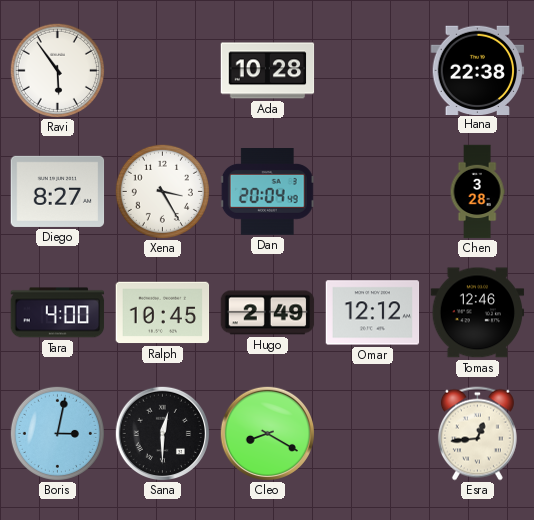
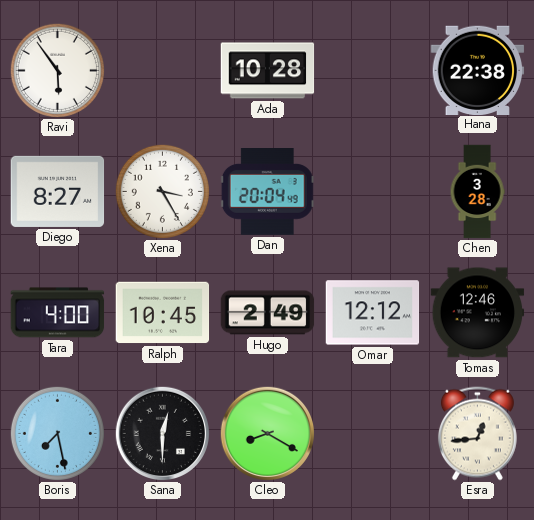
Boris: 3:02 -> 7:28 (57, 433)
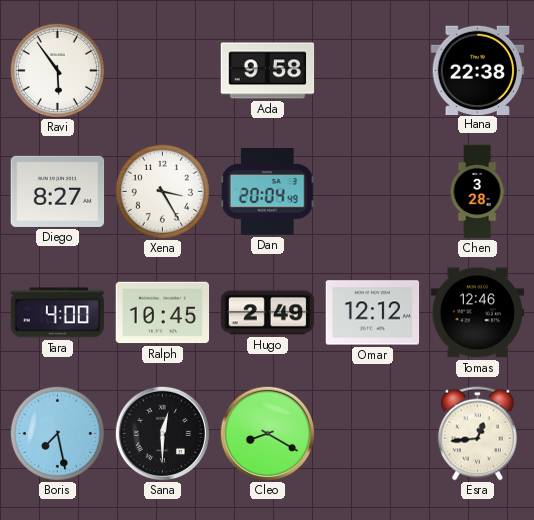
Ada: 10:28 -> 9:58 (268, 71)
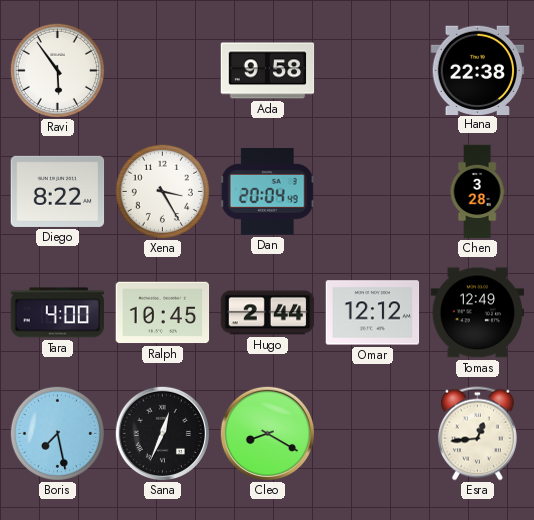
Diego: 8:27 -> 8:22 (58, 191)
Hugo: 2:49 -> 2:44 (268, 313)
Tomas: 12:46 -> 12:49 (478, 313)
Sana: 12:30 -> 12:34 (162, 433)
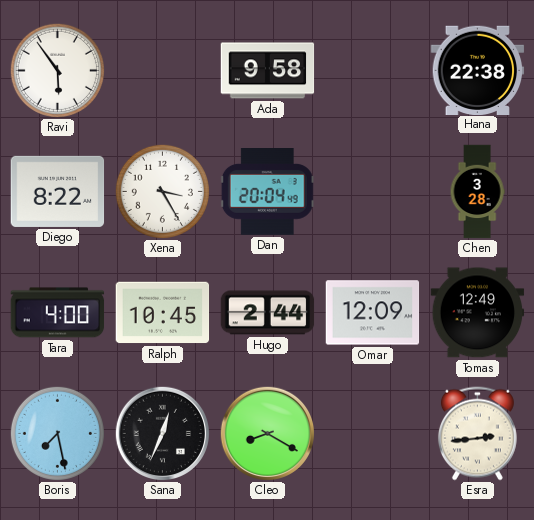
Omar: 12:12 -> 12:09 (373, 313)
Esra: 12:44 -> 2:44 (477, 434)
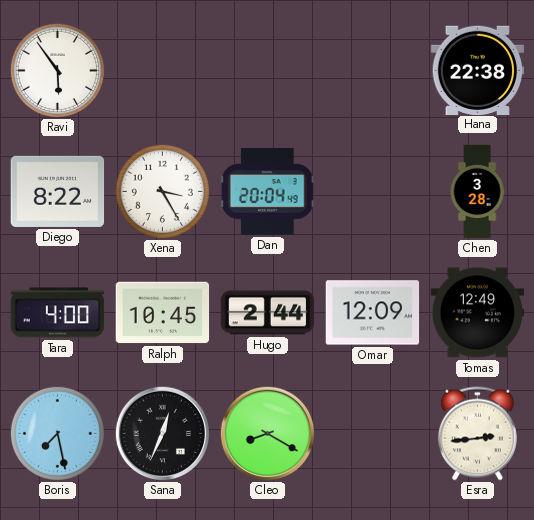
Ada: 9:58 -> none (268, 71)
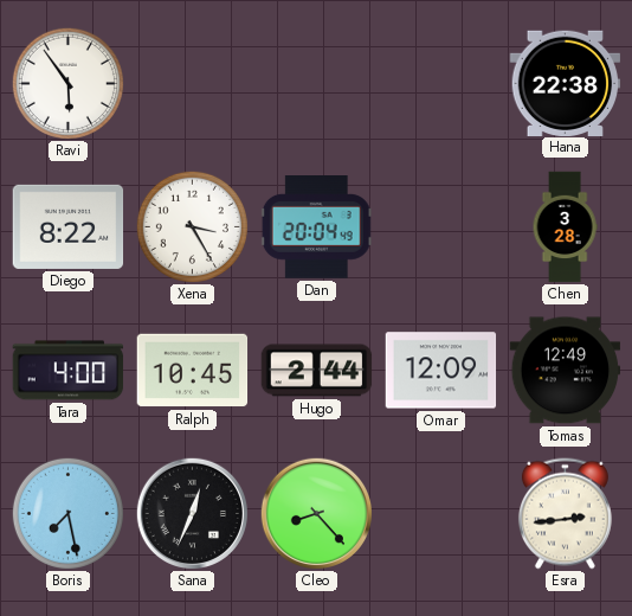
Cleo: 8:20 -> 8:23 (316, 513)
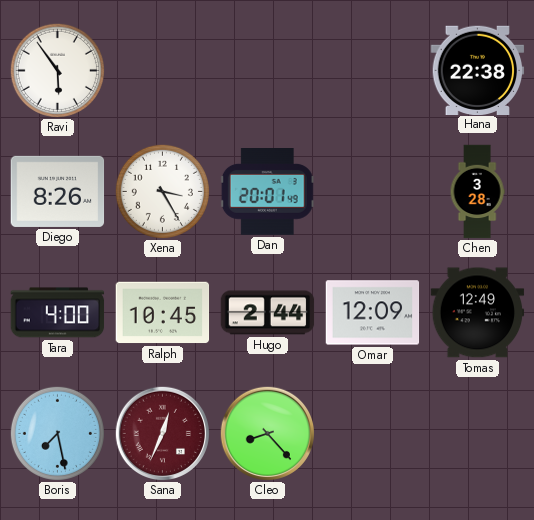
Diego: 8:22 -> 8:26 (58, 191)
Dan: 20:04 -> 20:01 (267, 192)
Sana dial: black -> burgundy (162, 433)
Esra: 2:44 -> none (565, 514)
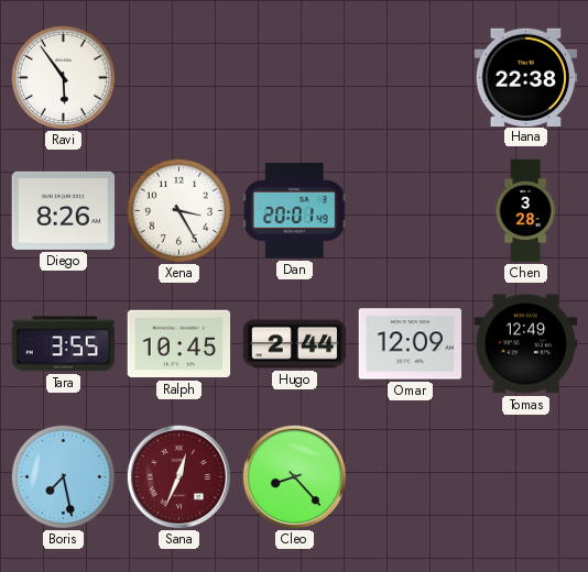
Tara: 4:00 -> 3:55 (64, 344)
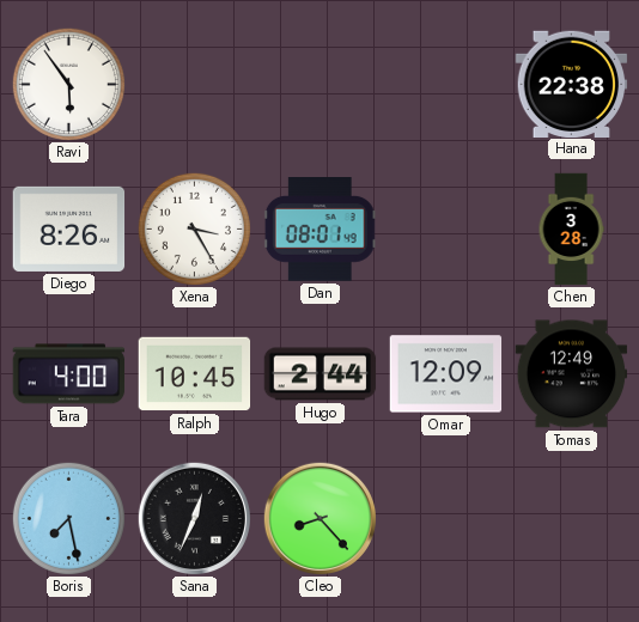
Dan: 20:01 -> 08:01 (319, 230)
Tara: 3:55 -> 4:00 (69, 374)
Sana dial: burgundy -> black (194, 518)
